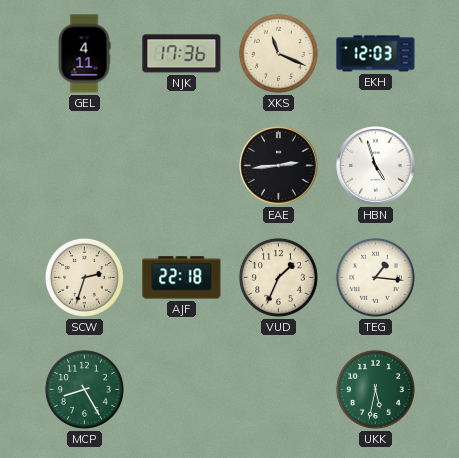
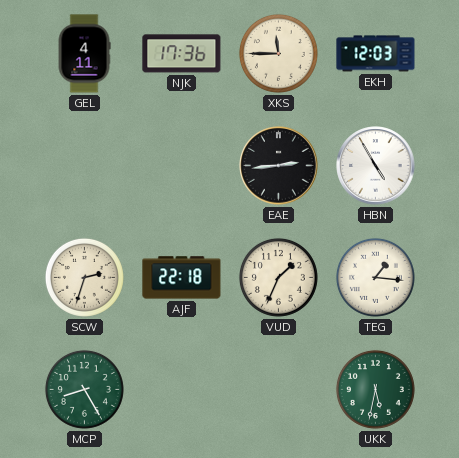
XKS: 11:19 -> 11:45 (278, 53)
HBN: 4:57 -> 4:55 (376, 166)
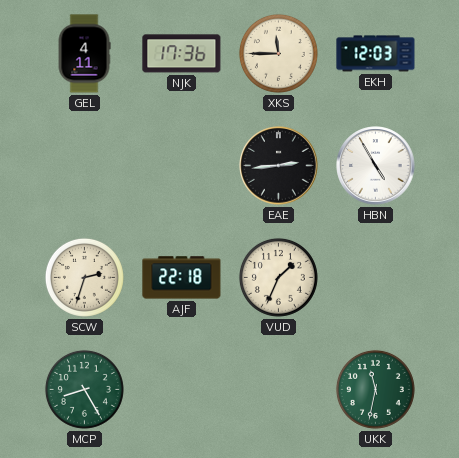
TEG: 1:16 -> none (375, 277)
UKK: 5:32 -> 11:32 (375, 389)
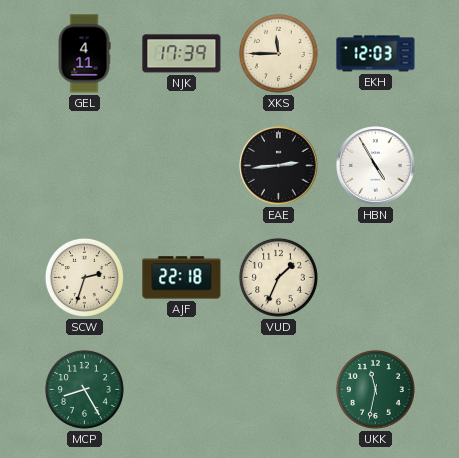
NJK: 17:36 -> 17:39 (182, 54)
